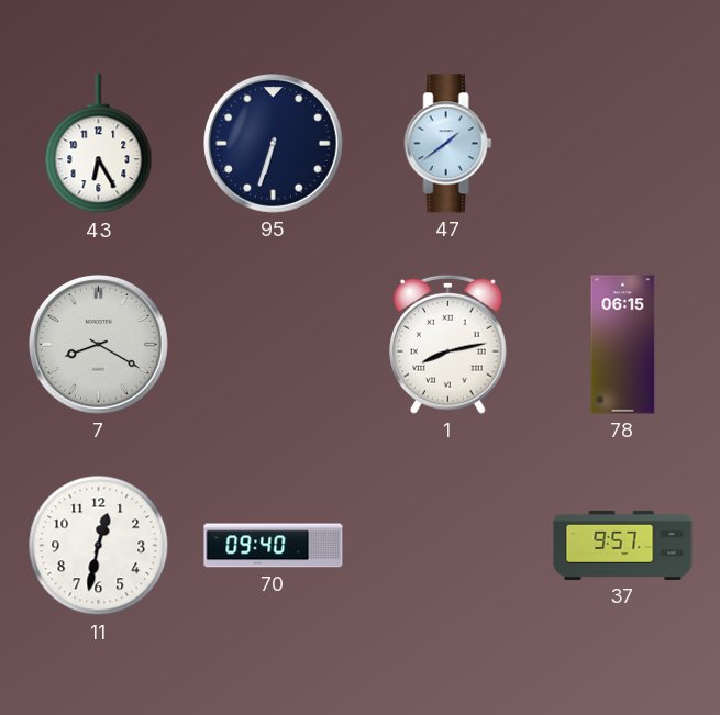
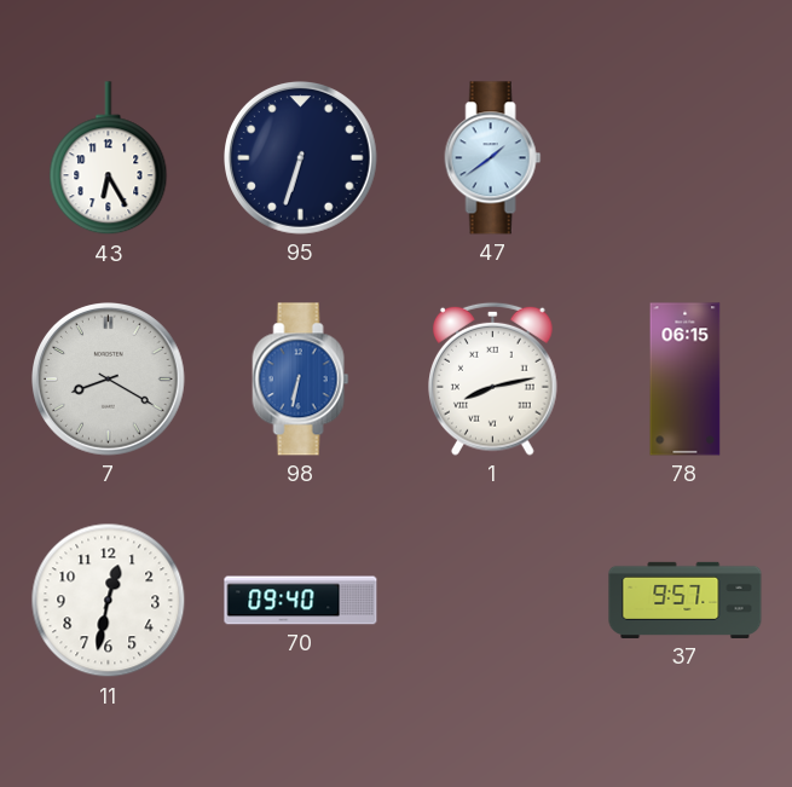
98: none -> 6:32 (301, 380)
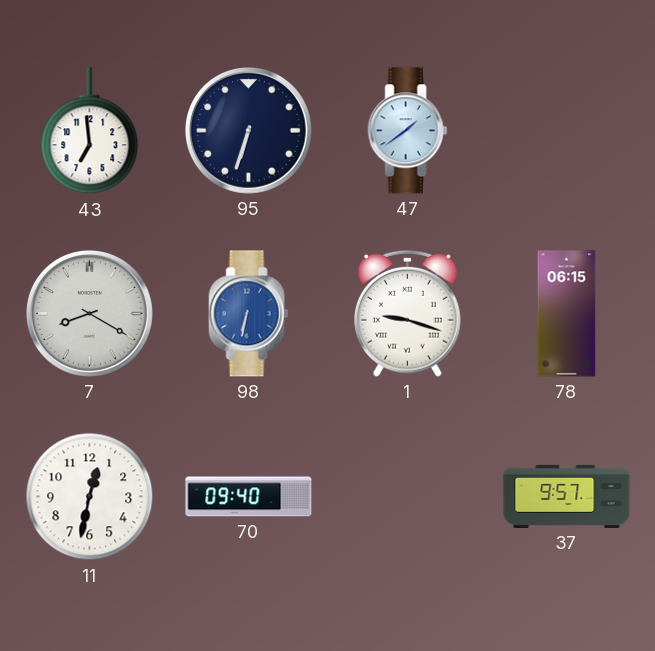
43: 6:25 -> 6:59 (90, 131)
1: 8:13 -> 9:18 (408, 313)
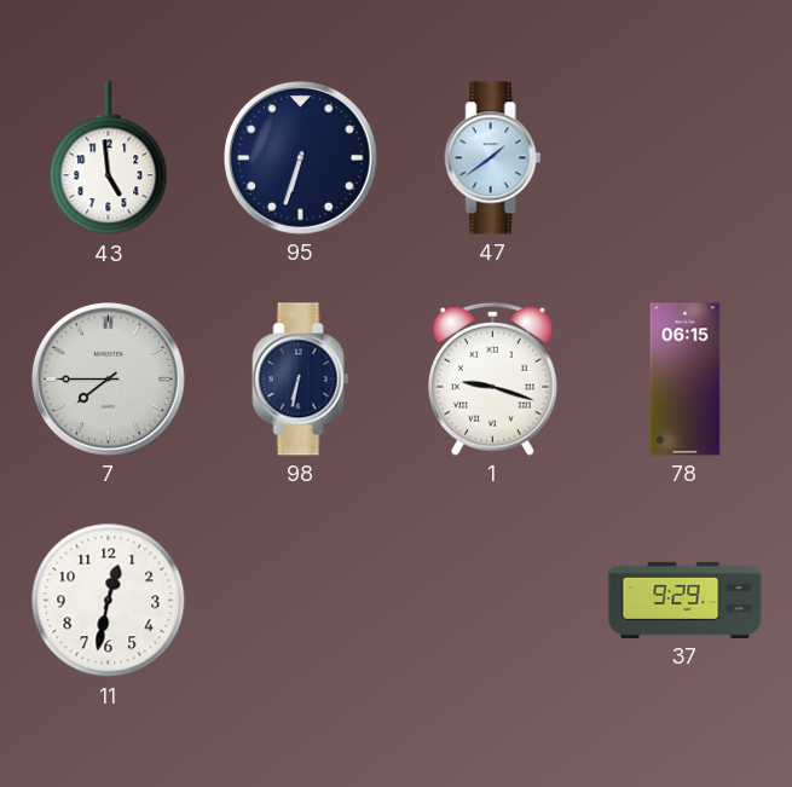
43: 6:59 -> 4:59 (109, 158)
7: 8:20 -> 7:45 (109, 380)
98 dial: blue -> navy (301, 380)
70: 09:40 -> none (249, 497)
37: 9:57 -> 9:29 (686, 600)
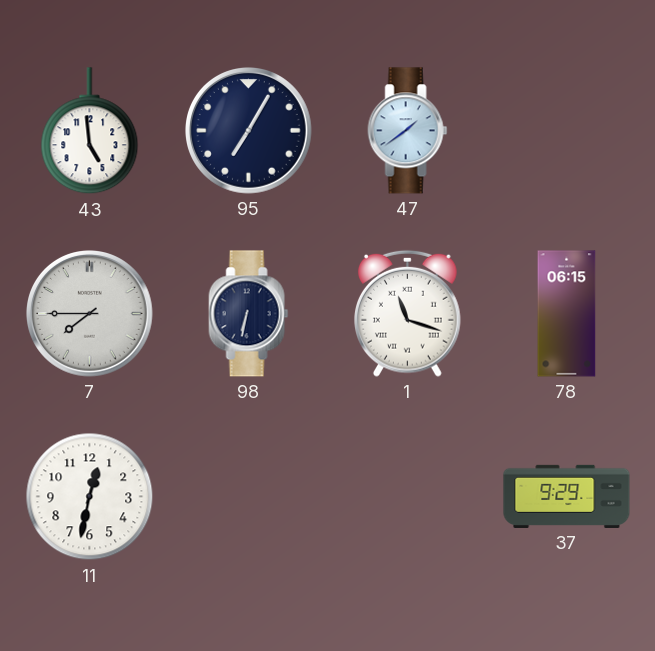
95: 6:33 -> 7:05 (249, 131)
1: 9:18 -> 11:18 (408, 313)
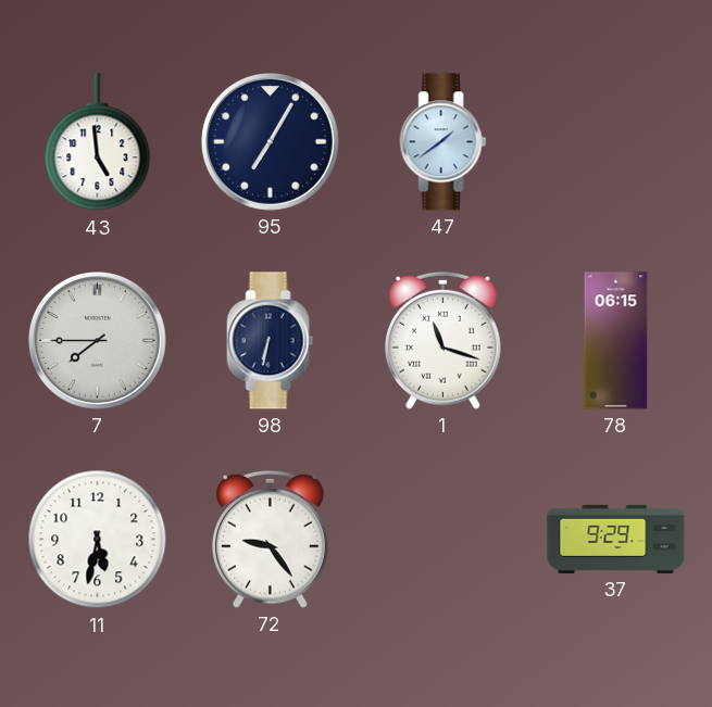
11: 12:32 -> 5:32 (98, 540)
72: none -> 9:24 (271, 539)
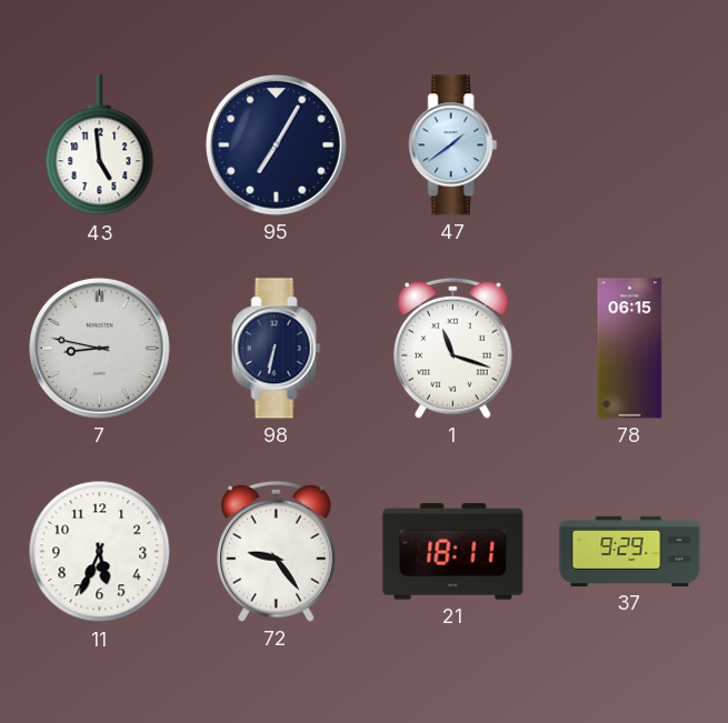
7: 7:45 -> 8:47 (100, 349)
11: 5:32 -> 5:34 (100, 552)
21: none -> 18:11 (453, 552)
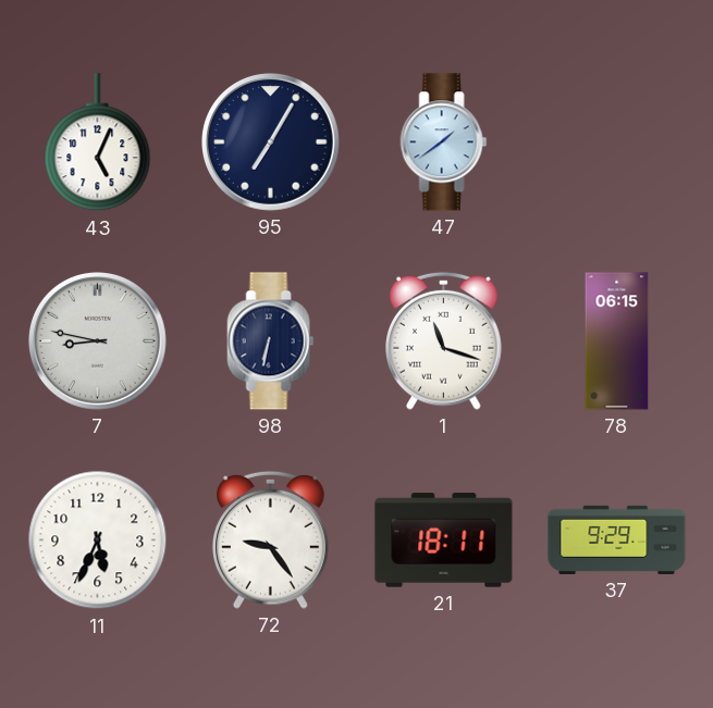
43: 4:59 -> 5:04 (98, 142)
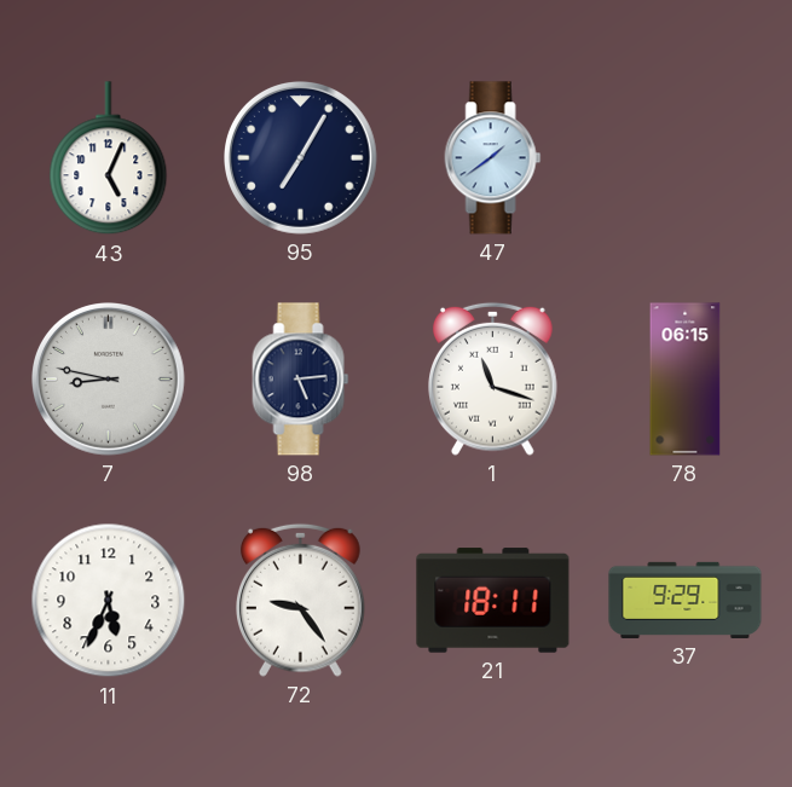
98: 6:32 -> 5:14 (301, 380)
